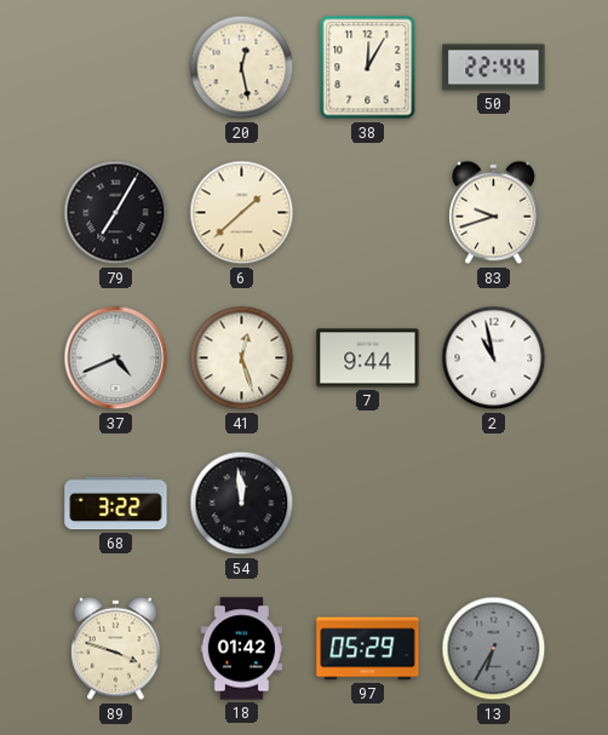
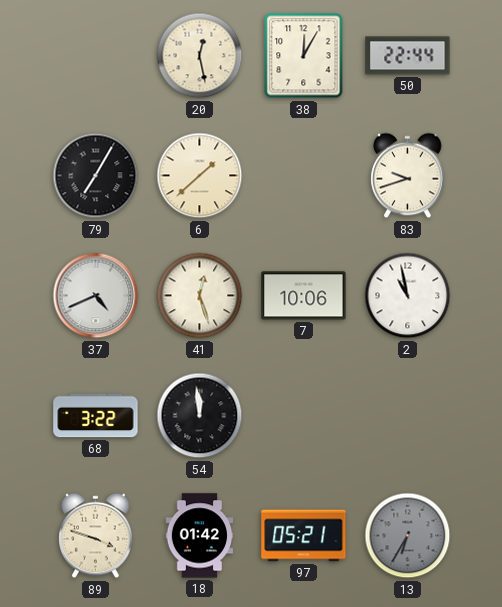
7: 9:44 -> 10:06 (304, 296)
97: 05:29 -> 05:21 (304, 536)
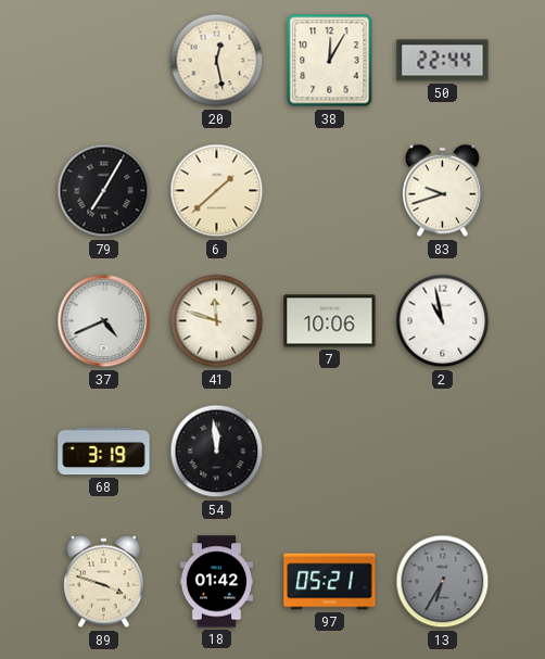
41: 12:27 -> 11:48 (217, 321)
68: 3:22 -> 3:19 (104, 452)
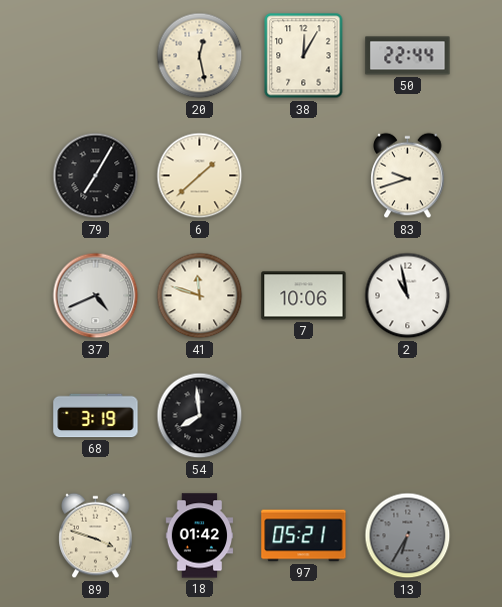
54: 11:59 -> 7:59 (200, 416)
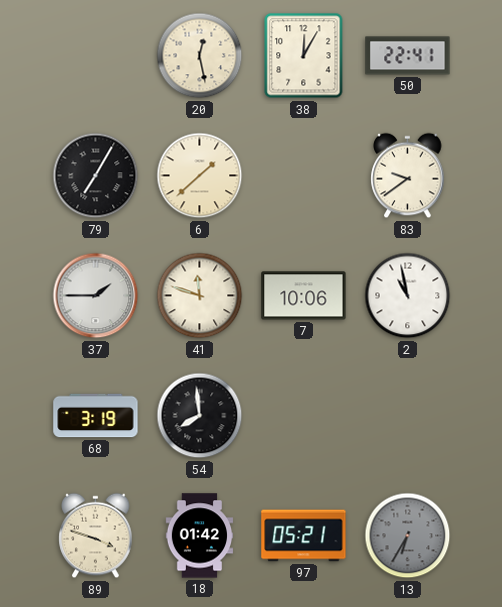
50: 22:44 -> 22:41 (408, 56)
83: 9:42 -> 9:39 (408, 176)
37: 4:41 -> 1:45 (96, 296)
